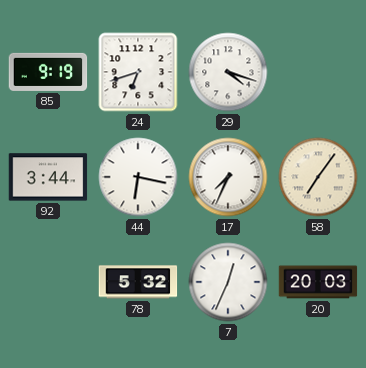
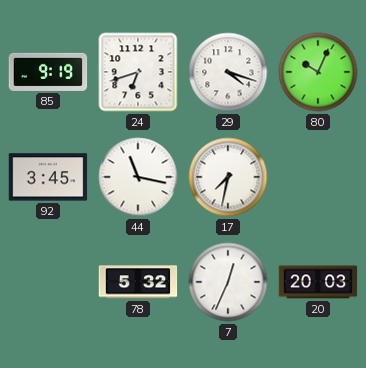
80: none -> 10:04 (318, 72)
92: 3:44 -> 3:45 (48, 177)
44: 6:17 -> 11:17 (138, 177)
17: 7:34 -> 7:32 (228, 177)
58: 7:06 -> none (318, 177)
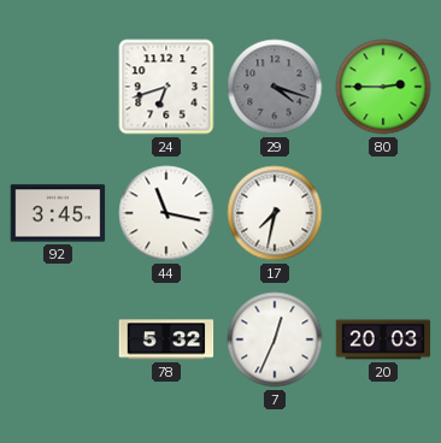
85: 9:19 -> none (48, 72)
29 dial: white -> grey (275, 87)
80: 10:04 -> 2:45 (383, 87)
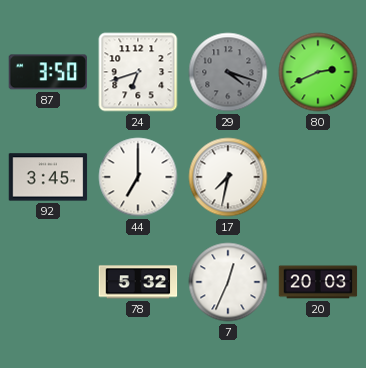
87: none -> 3:50 (48, 72)
80: 2:45 -> 2:41 (318, 72)
44: 11:17 -> 7:00 (138, 177)
